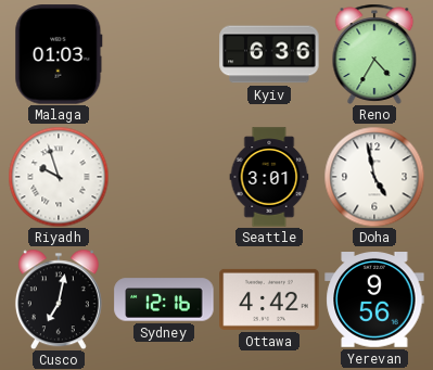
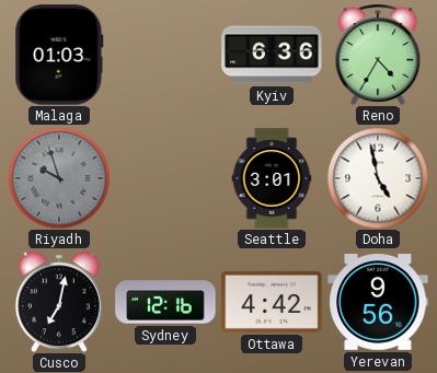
Riyadh dial: white -> grey (59, 178)
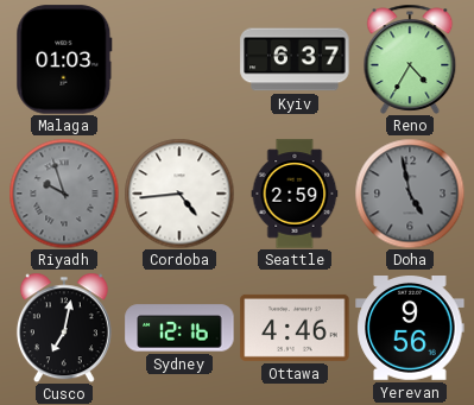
Kyiv: 6:36 -> 6:37 (295, 59)
Cordoba: none -> 4:44 (179, 194)
Seattle: 3:01 -> 2:59 (295, 194)
Doha dial: white -> grey (410, 194)
Ottawa: 4:42 -> 4:46 (295, 328)
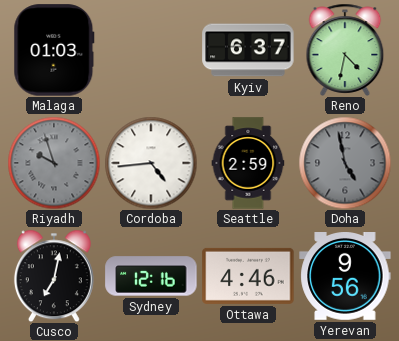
Reno: 4:35 -> 4:32 (345, 50)
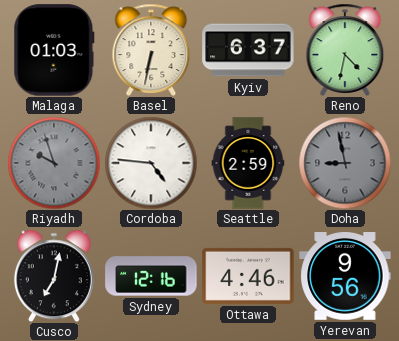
Basel: none -> 6:32 (151, 50)
Cordoba: 4:44 -> 4:46 (151, 163)
Doha: 4:58 -> 8:58 (345, 163)
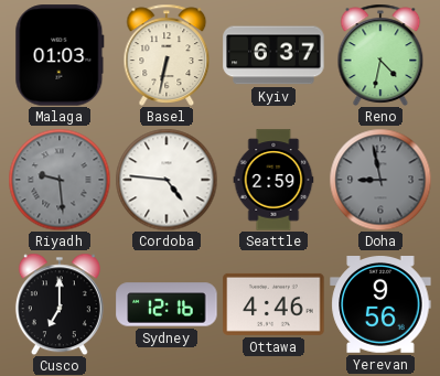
Riyadh: 9:57 -> 9:29 (60, 180)
Cusco: 7:02 -> 7:00 (60, 304)
